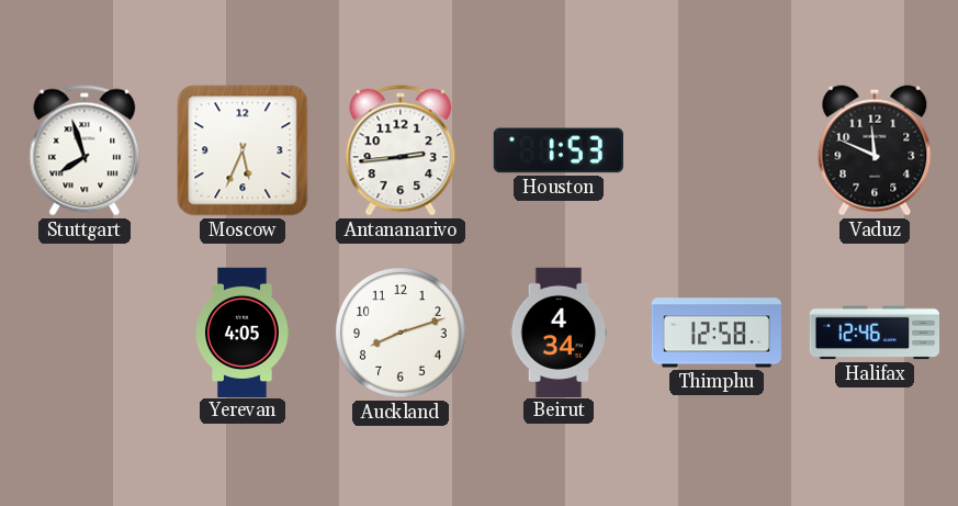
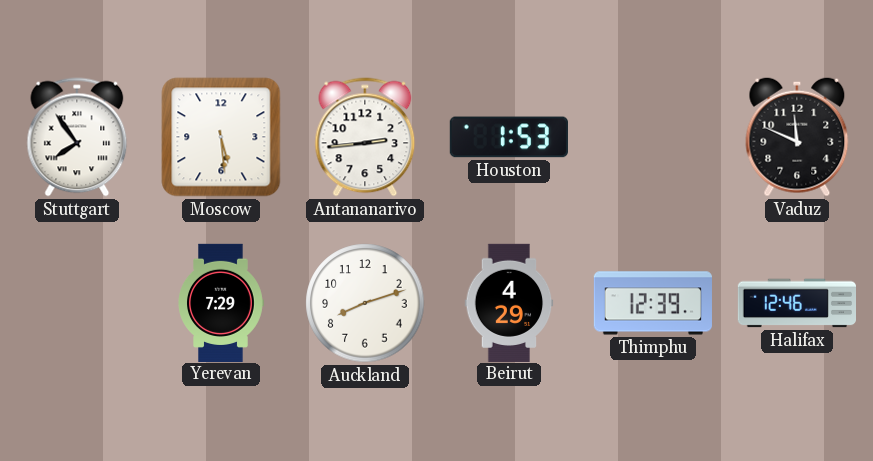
Stuttgart: 7:57 -> 7:54 (77, 137)
Moscow: 5:34 -> 5:29 (221, 137)
Yerevan: 4:05 -> 7:29 (221, 302)
Beirut: 4:34 -> 4:29 (509, 302)
Thimphu: 12:58 -> 12:39 (653, 303)
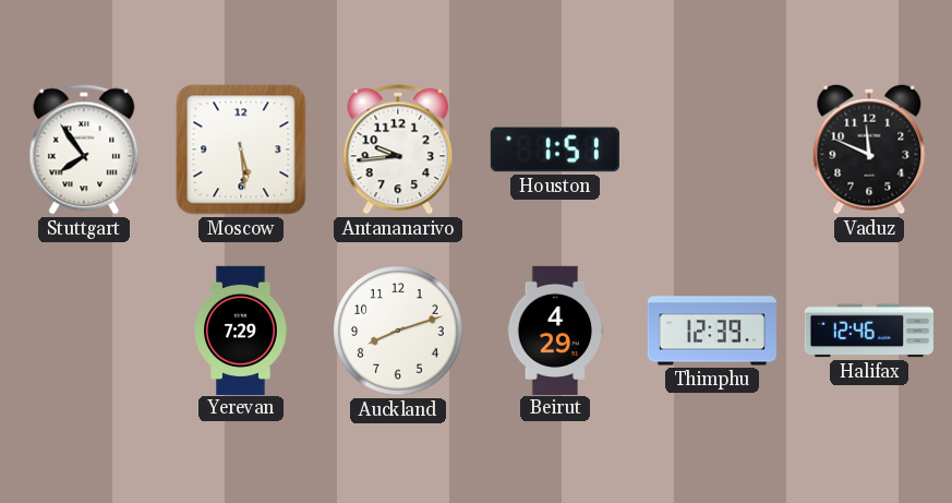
Antananarivo: 2:44 -> 9:44 (398, 149)
Houston: 1:53 -> 1:51 (555, 149)
